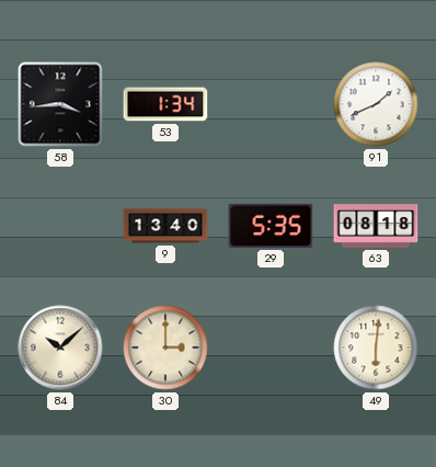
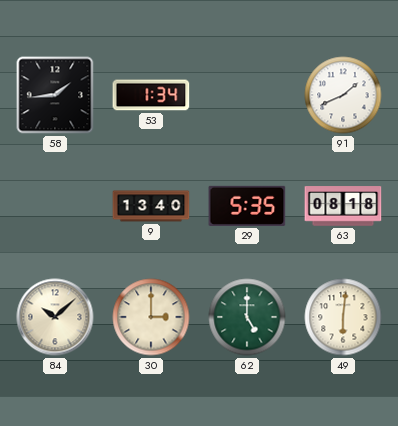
58: 3:44 -> 1:44 (55, 95)
62: none -> 5:00 (247, 317)
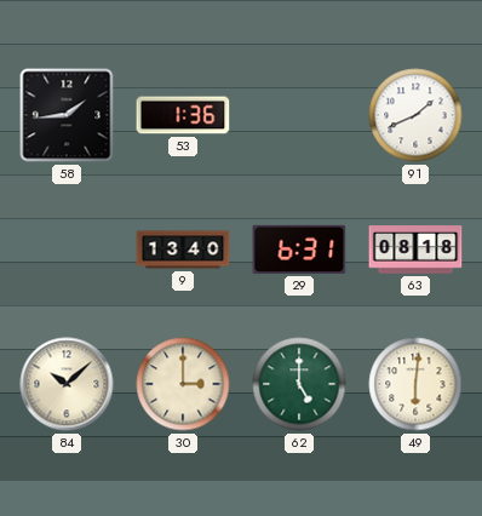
53: 1:34 -> 1:36 (183, 115)
29: 5:35 -> 6:31 (299, 250)
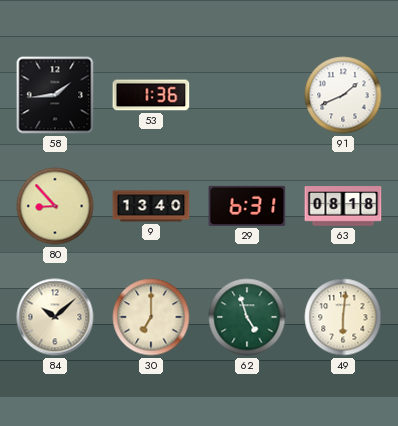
80: none -> 8:53 (55, 206)
30: 3:00 -> 7:00 (151, 317)
62: 5:00 -> 4:57 (247, 317)
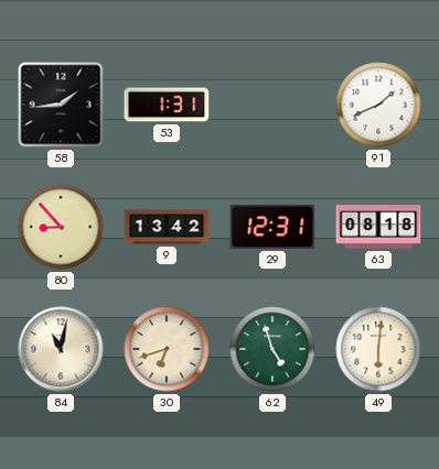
53: 1:36 -> 1:31 (167, 105)
9: 13:40 -> 13:42 (167, 227)
29: 6:31 -> 12:31 (272, 227)
84: 10:08 -> 11:02 (61, 349)
30: 7:00 -> 6:42 (167, 349)
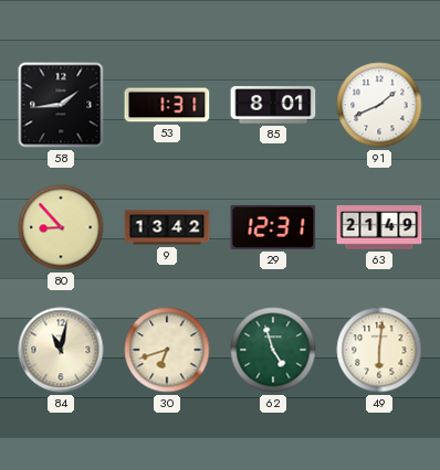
85: none -> 8:01 (273, 105)
63: 08:18 -> 21:49 (379, 227)
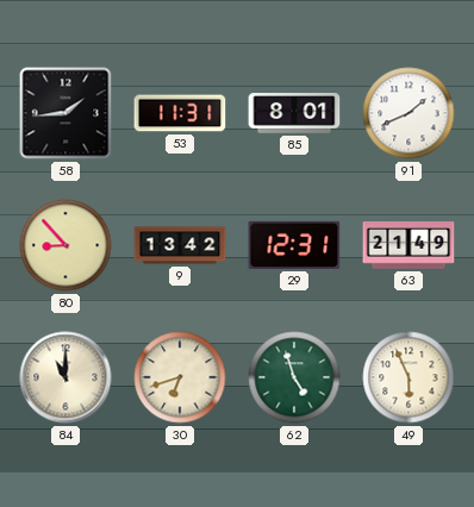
53: 1:31 -> 11:31 (180, 113)
84: 11:02 -> 11:00 (66, 377)
49: 6:01 -> 5:56 (408, 377)
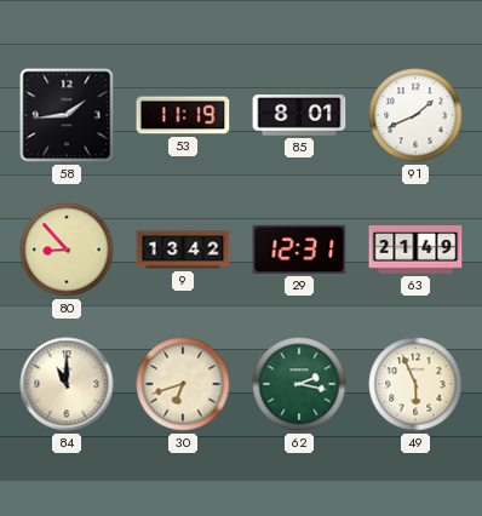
53: 11:31 -> 11:19 (183, 115)
62: 4:57 -> 2:17 (299, 384)
